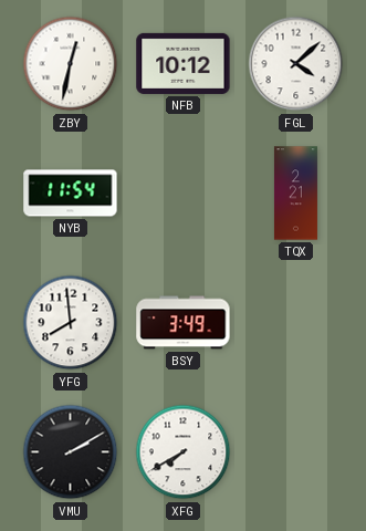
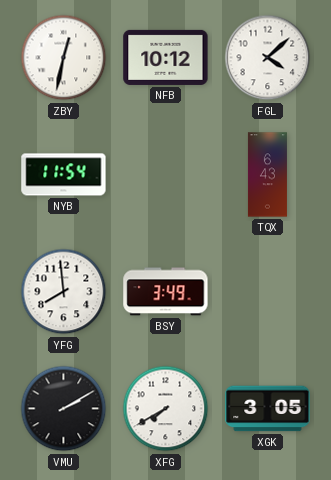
TQX: 2:21 -> 6:43 (267, 175)
XGK: none -> 3:05 (268, 409)
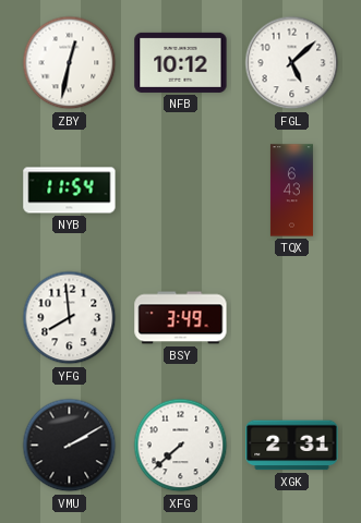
FGL: 4:08 -> 5:08 (292, 63)
XFG: 7:40 -> 7:38 (181, 446)
XGK: 3:05 -> 2:31 (292, 446)
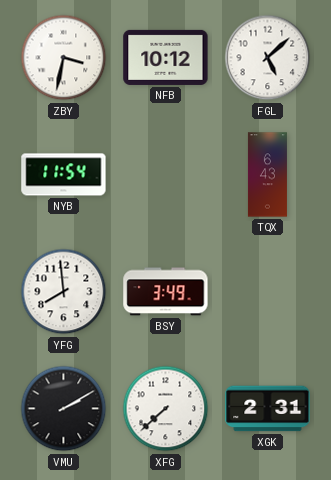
ZBY: 12:32 -> 3:32 (64, 58)
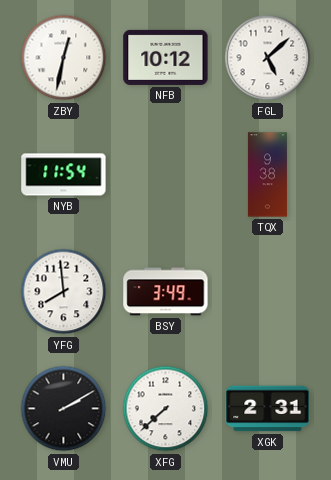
ZBY: 3:32 -> 12:32 (64, 58)
TQX: 6:43 -> 9:38 (267, 175)
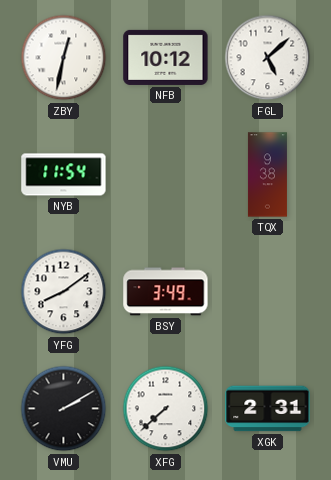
YFG: 7:59 -> 8:09 (64, 292)
